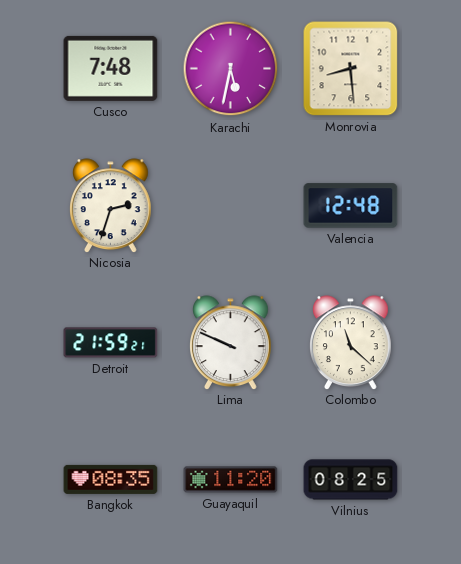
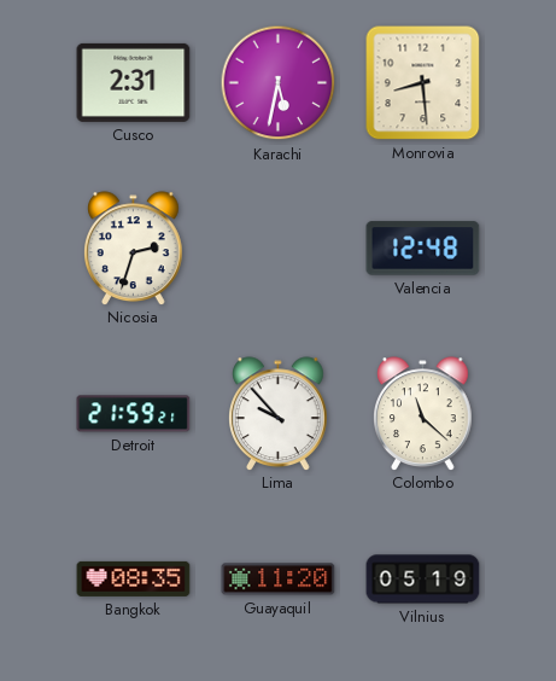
Cusco: 7:48 -> 2:31 (134, 82)
Lima: 9:49 -> 9:53 (279, 413)
Vilnius: 08:25 -> 05:19 (423, 580)
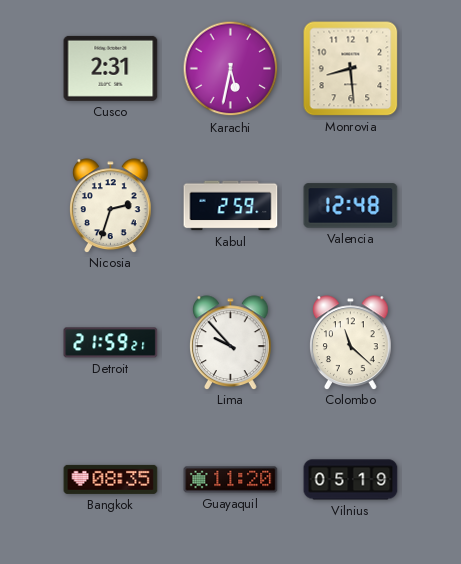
Kabul: none -> 2:59 (231, 206)
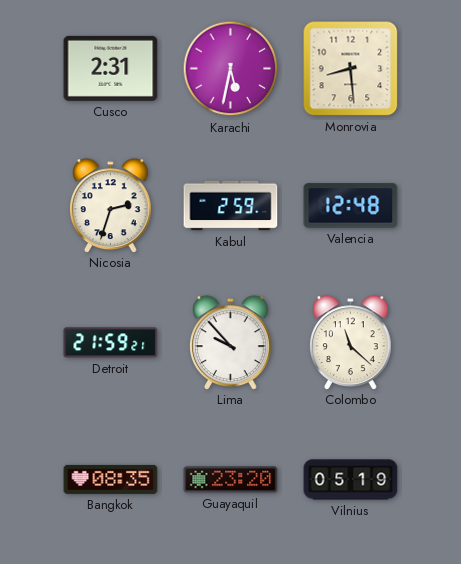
Guayaquil: 11:20 -> 23:20 (231, 480)
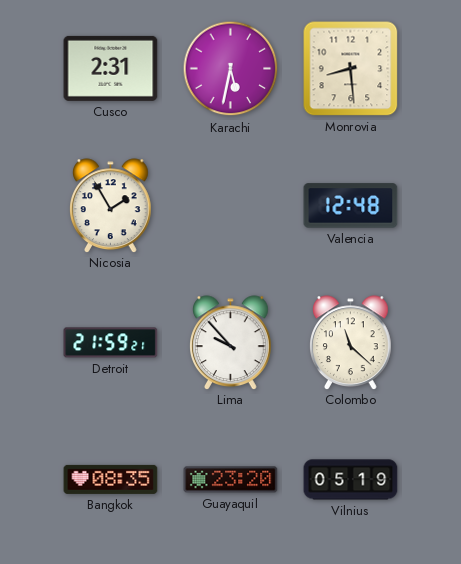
Nicosia: 2:33 -> 1:55 (111, 205)
Kabul: 2:59 -> none (231, 206)
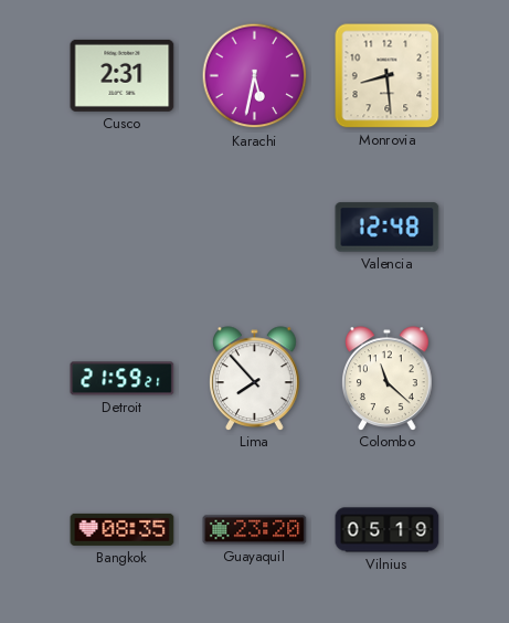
Nicosia: 1:55 -> none (111, 205)
Lima: 9:53 -> 7:53 (255, 378)
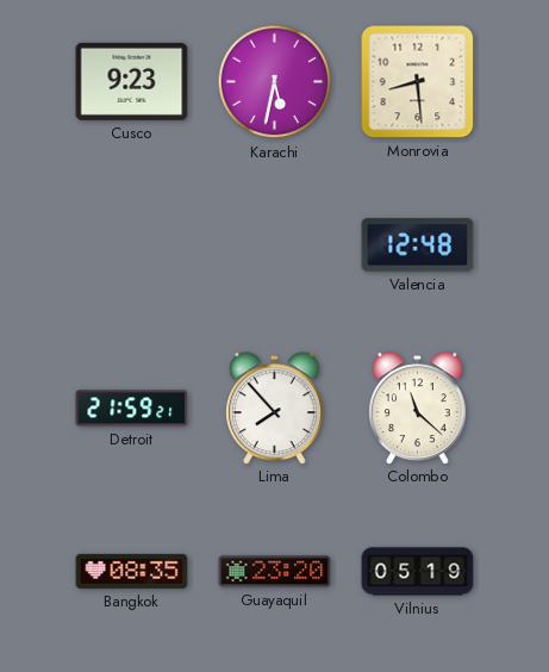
Cusco: 2:31 -> 9:23 (132, 81)
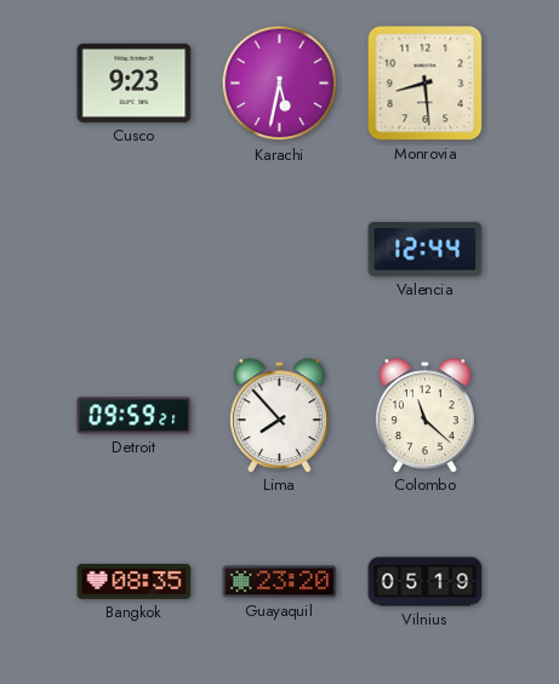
Valencia: 12:48 -> 12:44 (426, 250)
Detroit: 21:59 -> 09:59 (135, 416)
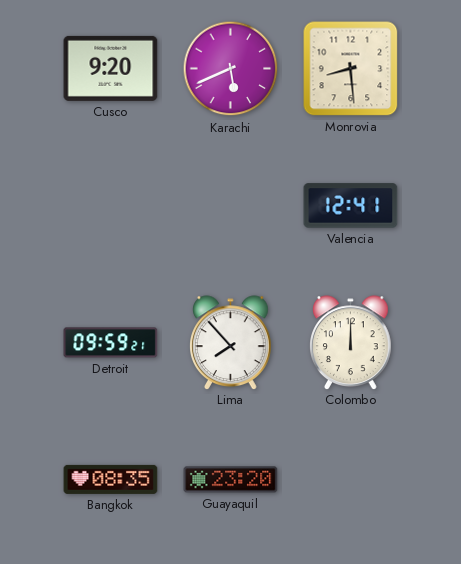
Cusco: 9:23 -> 9:20 (111, 68)
Karachi: 5:32 -> 5:41 (231, 69)
Valencia: 12:44 -> 12:41 (351, 206)
Colombo: 11:22 -> 12:00 (351, 342)
Vilnius: 05:19 -> none (426, 582)
